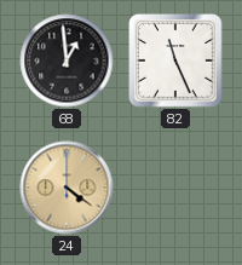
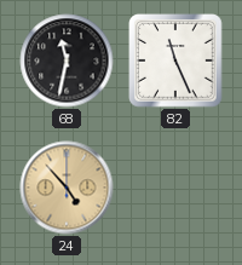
68: 12:59 -> 11:32 (67, 61)
24: 4:21 -> 4:53 (67, 188)
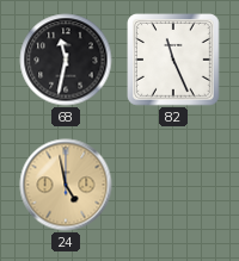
24: 4:53 -> 4:58 (66, 185)
